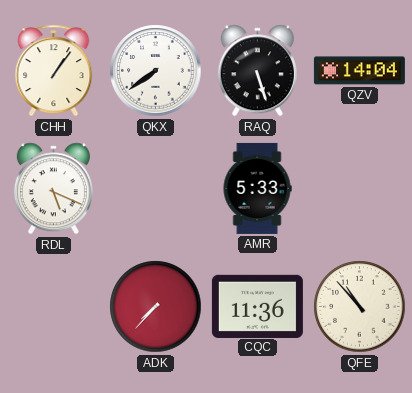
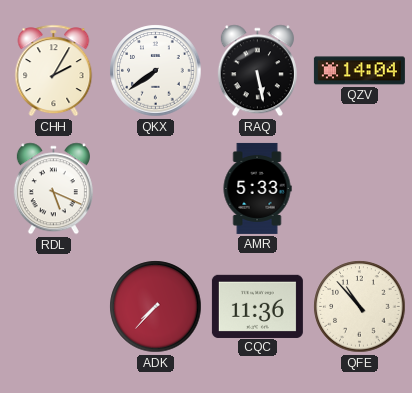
CHH: 1:06 -> 2:05 (54, 71)
RAQ: 5:27 -> 5:28 (257, 71)
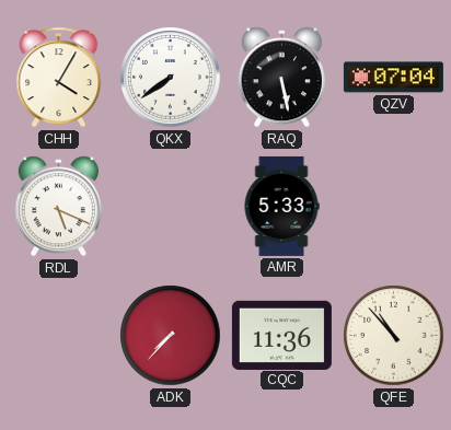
CHH: 2:05 -> 4:05 (59, 78)
QZV: 14:04 -> 07:04 (393, 78)
